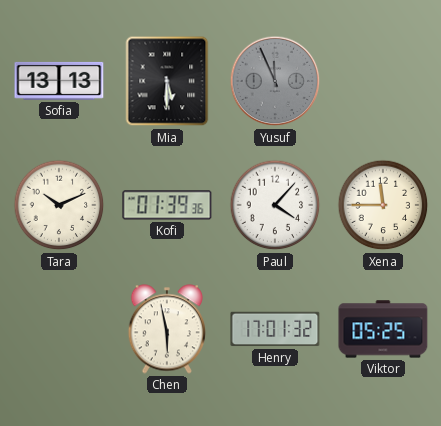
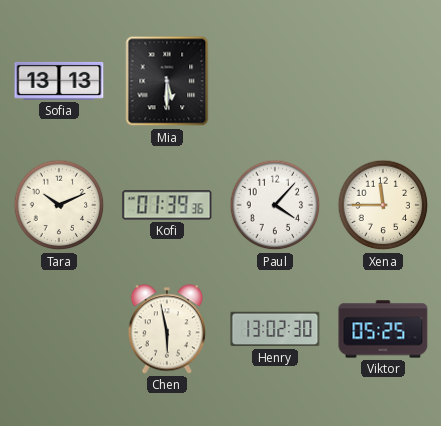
Yusuf: 11:56 -> none (275, 81)
Henry: 17:01 -> 13:02 (275, 329)
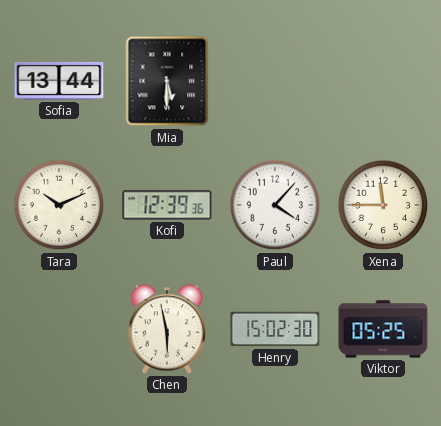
Sofia: 13:13 -> 13:44 (59, 81)
Kofi: 01:39 -> 12:39 (167, 205)
Henry: 13:02 -> 15:02 (275, 329)
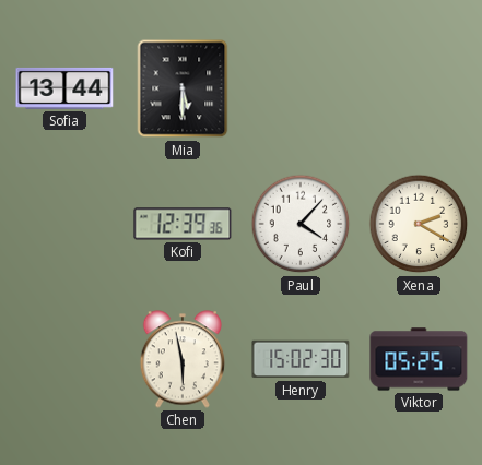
Tara: 10:11 -> none (59, 205)
Xena: 11:45 -> 2:20 (419, 224)
